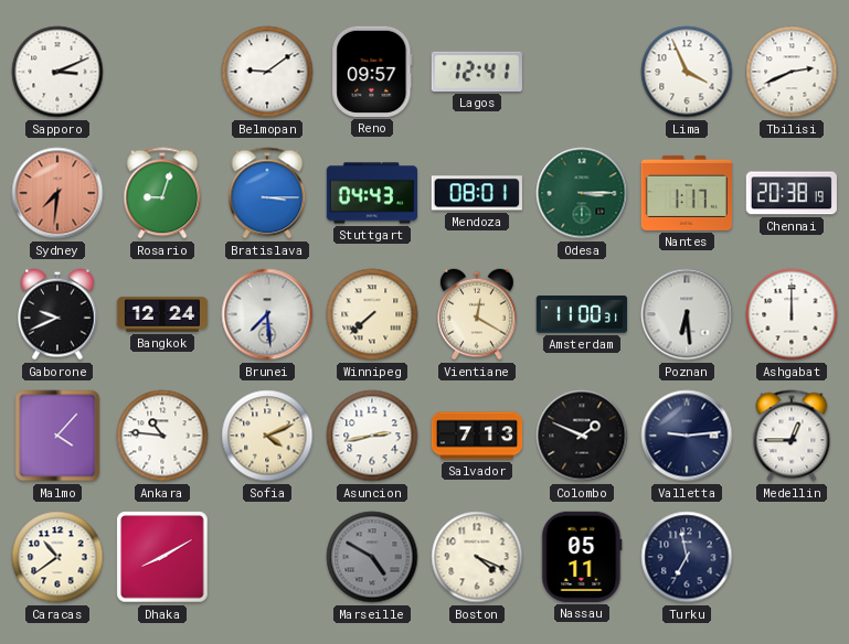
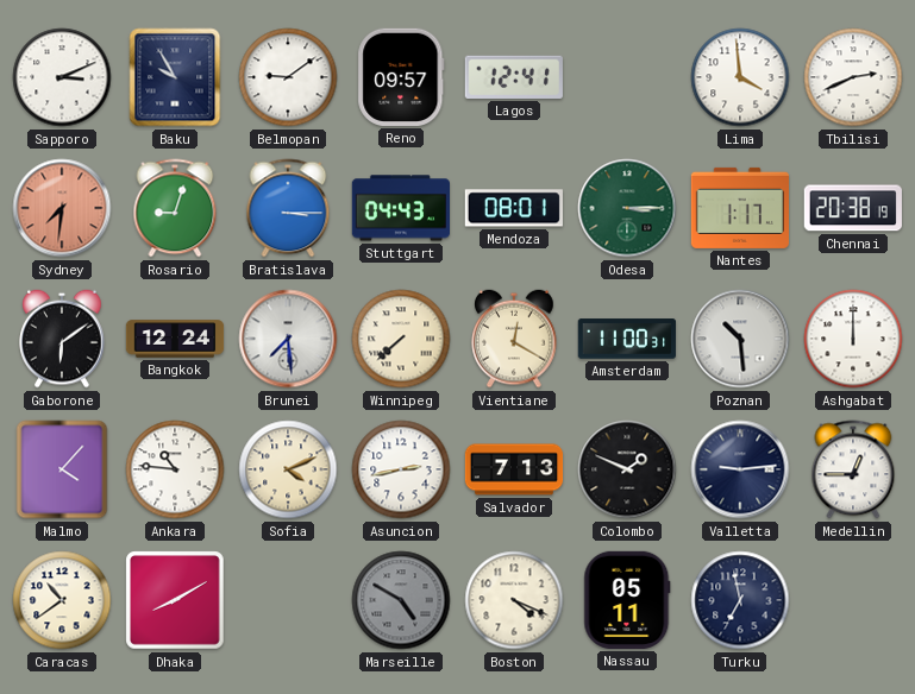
Baku: none -> 9:55 (175, 77)
Lima: 3:56 -> 3:59 (740, 77)
Gaborone: 9:41 -> 6:09 (62, 339)
Poznan: 6:29 -> 10:29 (740, 339)
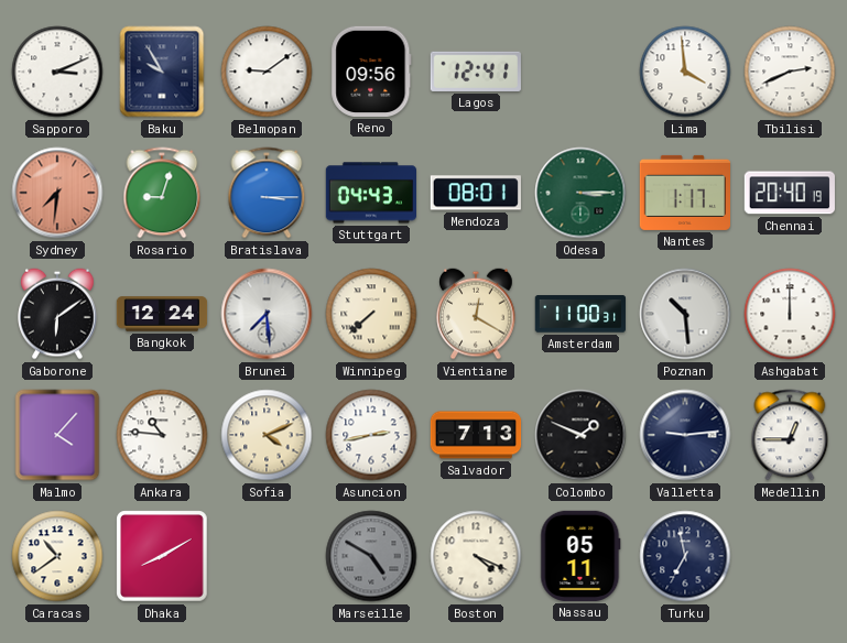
Reno: 09:57 -> 09:56 (371, 72)
Chennai: 20:38 -> 20:40 (790, 193)
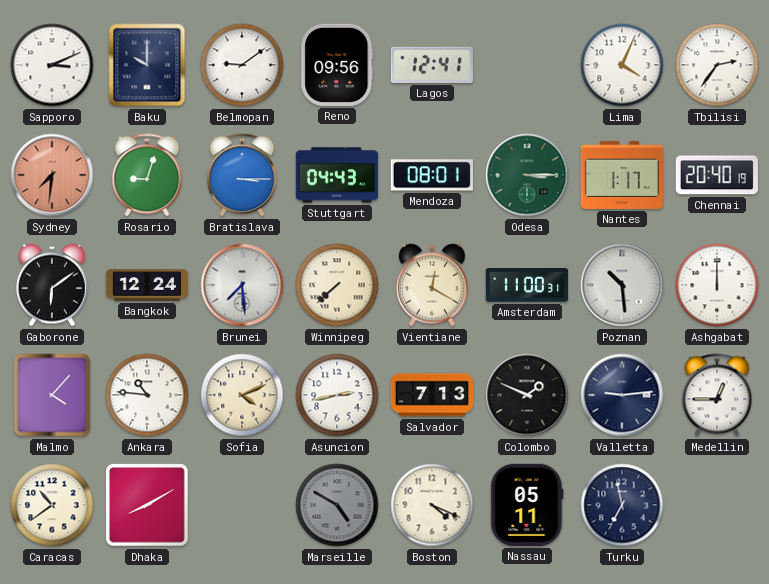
Baku: 9:55 -> 10:00 (147, 65)
Lima: 3:59 -> 4:04 (622, 65)
Tbilisi: 2:41 -> 2:36 (717, 65)
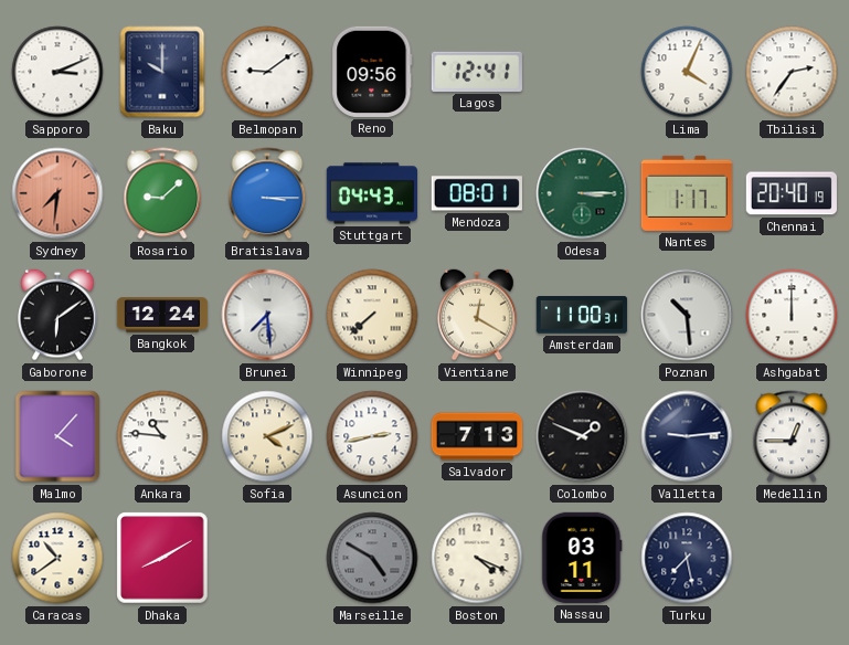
Rosario: 9:03 -> 9:08 (162, 193)
Nassau: 05:11 -> 03:11 (582, 558)
Turku: 6:58 -> 7:28 (687, 558)
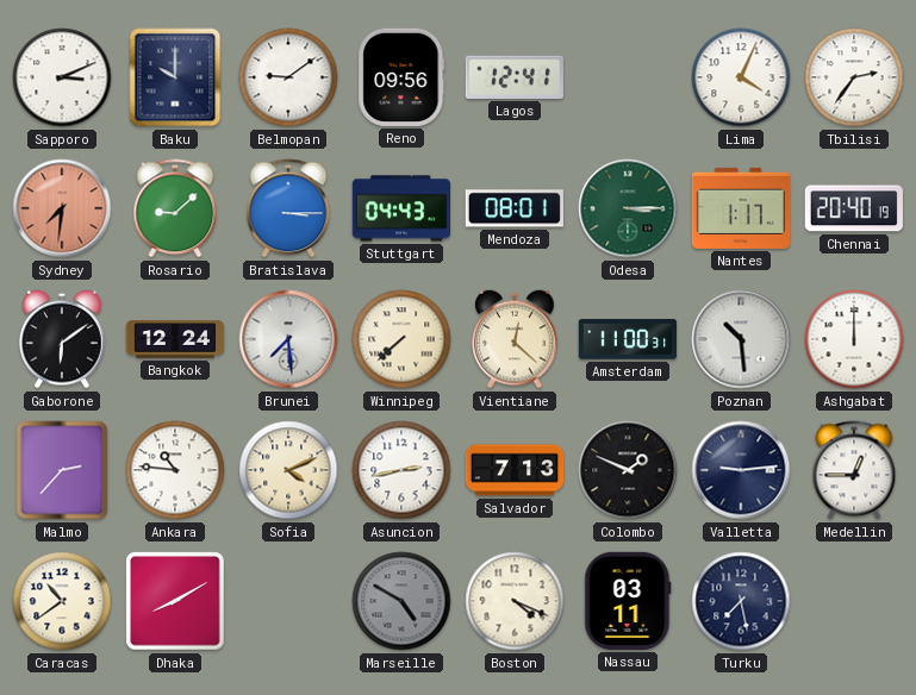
Vientiane: 12:20 -> 12:22 (515, 339)
Malmo: 4:07 -> 2:37 (62, 470)
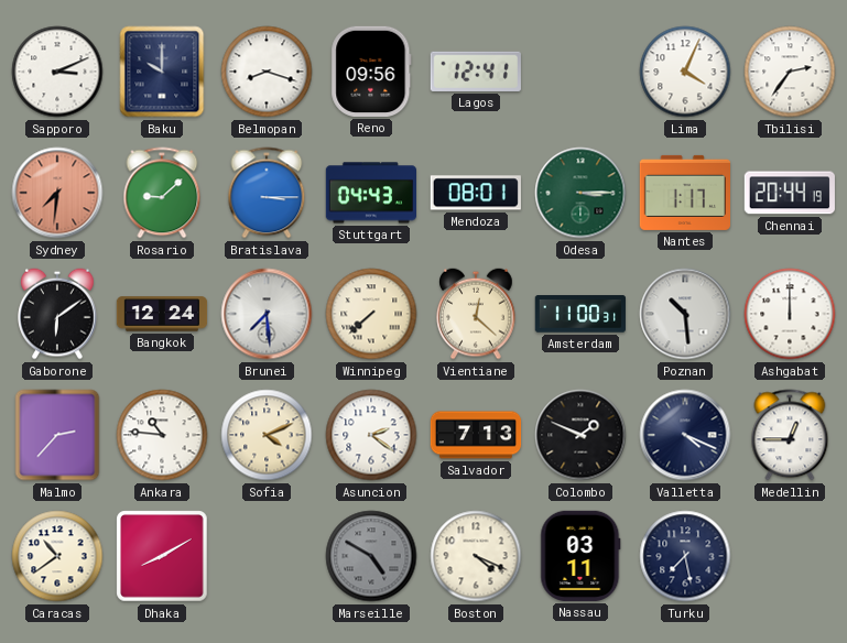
Belmopan: 9:09 -> 8:18 (267, 72)
Chennai: 20:40 -> 20:44 (790, 193)
Asuncion: 2:43 -> 2:21 (371, 435)
Valletta: 9:14 -> 4:19 (685, 435)
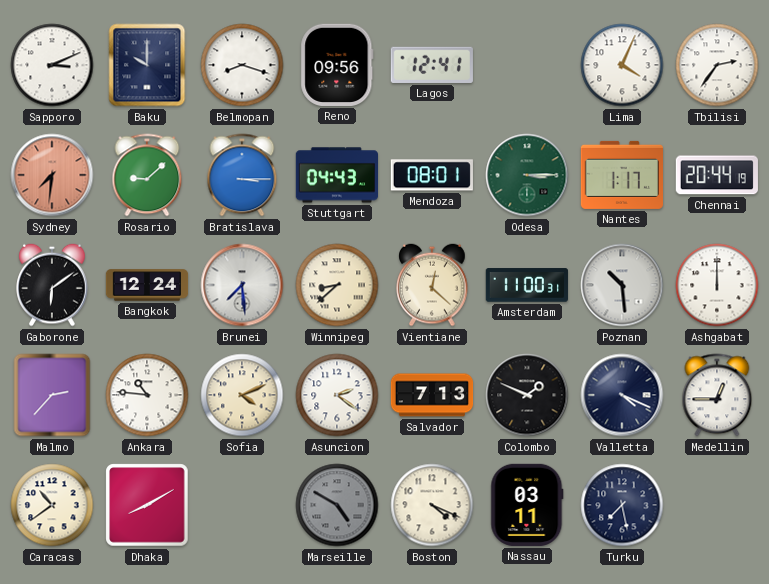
Winnipeg: 7:38 -> 8:38 (337, 285)
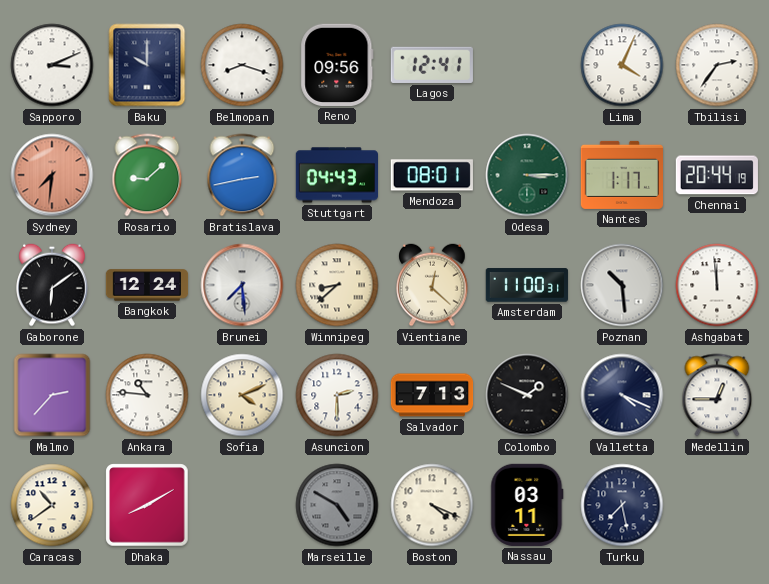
Bratislava: 3:15 -> 2:43 (242, 175)
Ashgabat: 12:00 -> 11:59 (717, 285)
Asuncion: 2:21 -> 2:30 (337, 395)
